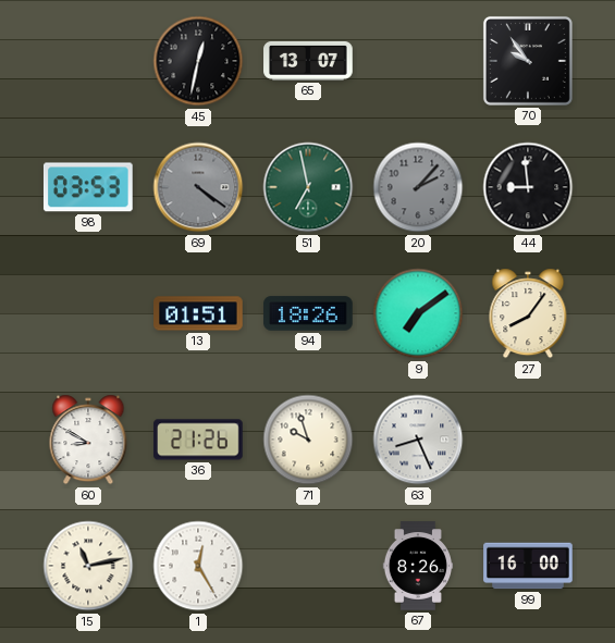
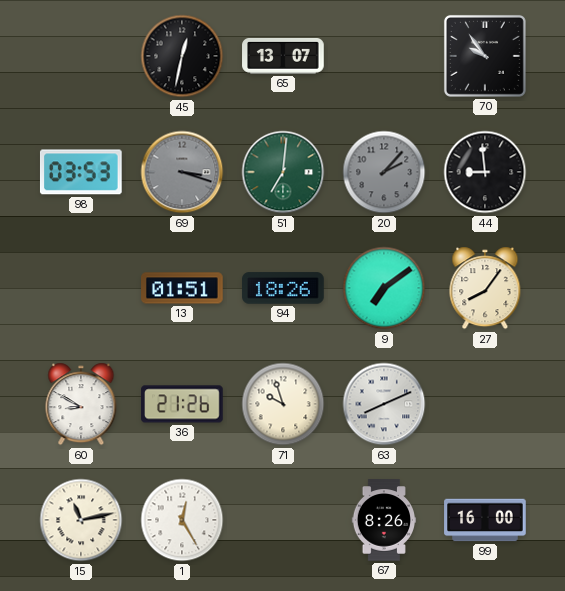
69: 4:21 -> 3:18 (182, 172)
51: 6:58 -> 7:01 (283, 172)
63: 8:26 -> 8:11 (384, 404)
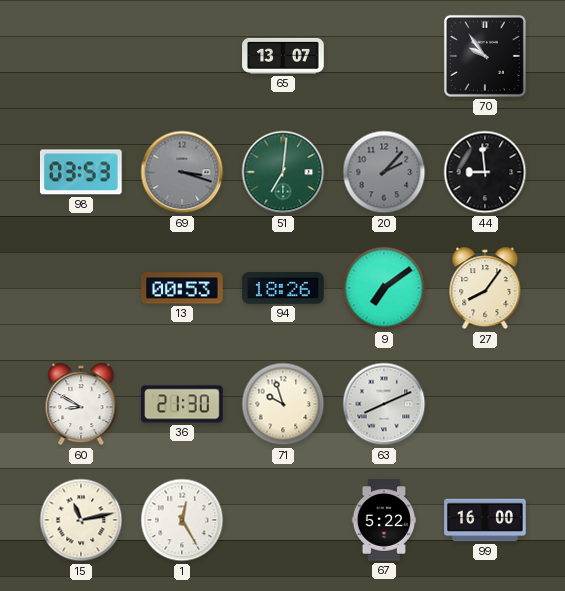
45: 12:32 -> none (182, 56)
13: 01:51 -> 00:53 (182, 288)
36: 21:26 -> 21:30 (182, 404)
67: 8:26 -> 5:22 (384, 520)
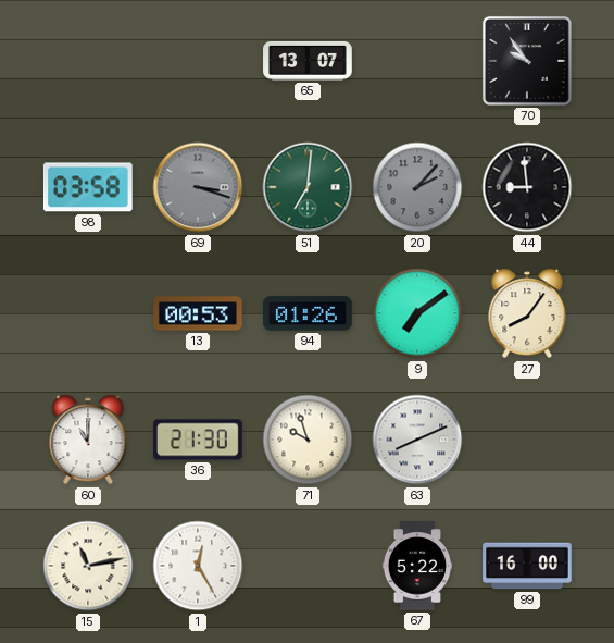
98: 03:53 -> 03:58 (88, 187)
94: 18:26 -> 01:26 (308, 313)
60: 8:50 -> 11:00 (88, 440)
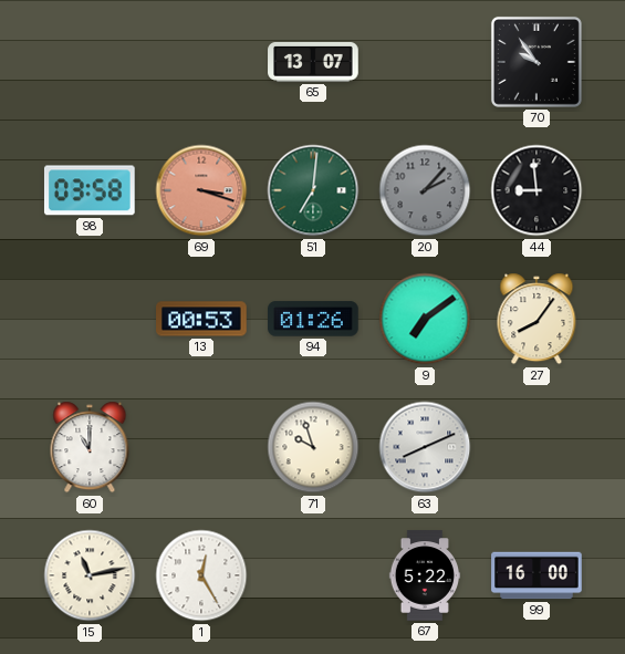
69 dial: grey -> salmon (201, 190)
36: 21:30 -> none (198, 440)
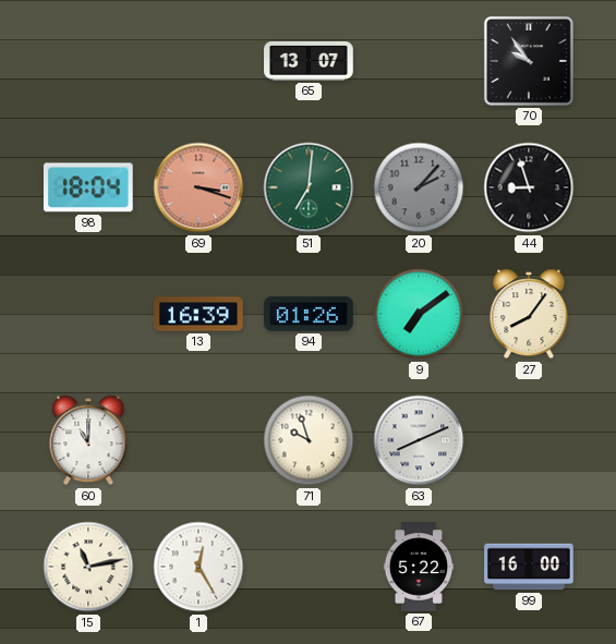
98: 03:58 -> 18:04 (88, 187)
44: 8:59 -> 8:57 (529, 187)
13: 00:53 -> 16:39 (198, 314)
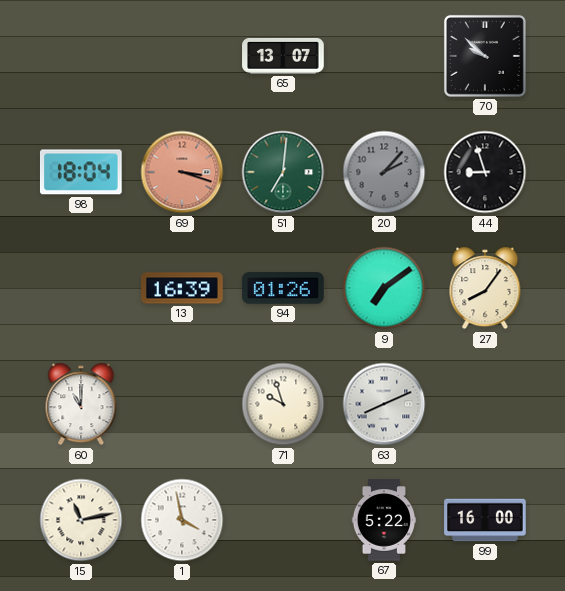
70: 9:54 -> 9:52 (485, 56)
1: 12:25 -> 3:58 (182, 520)
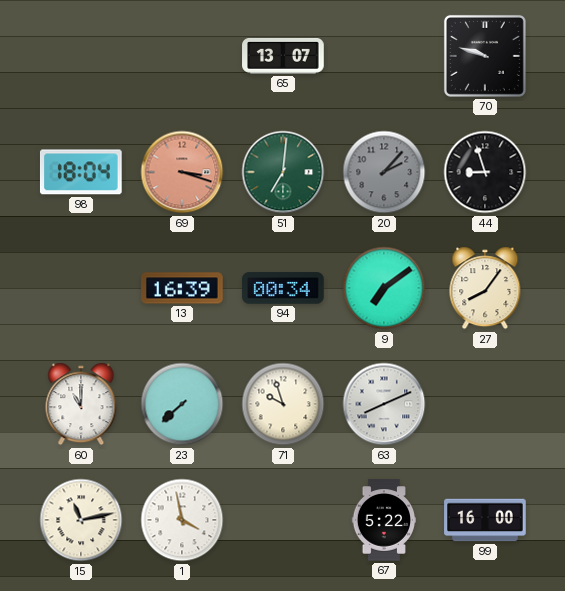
70: 9:52 -> 9:48 (485, 56)
94: 01:26 -> 00:34 (283, 288)
23: none -> 7:38 (182, 404)
